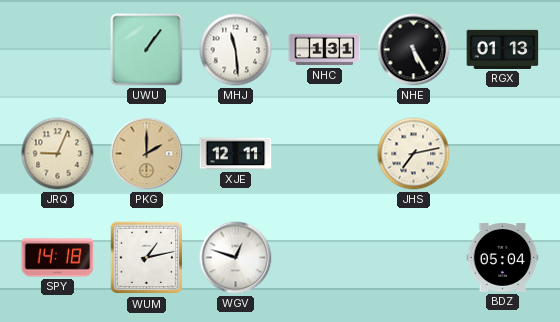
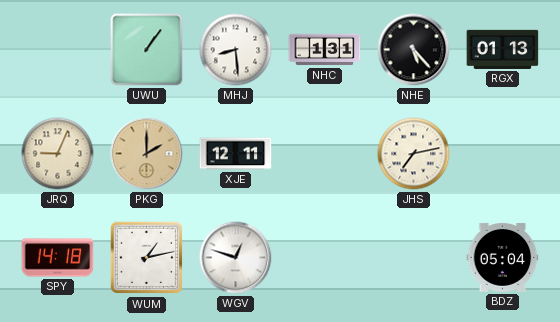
MHJ: 11:29 -> 8:29 (236, 50)
NHE: 5:25 -> 5:23 (414, 50)
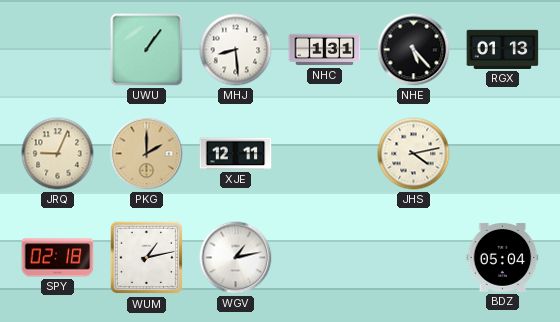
JHS: 7:13 -> 4:13 (414, 154)
SPY: 14:18 -> 02:18 (58, 258)
WGV: 12:48 -> 1:13 (236, 258)
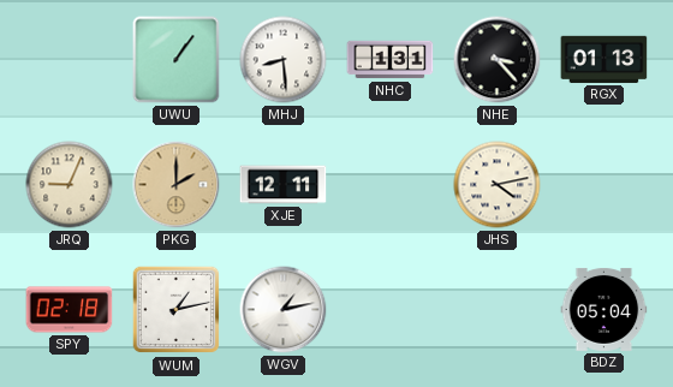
NHE: 5:23 -> 3:23 (498, 60)
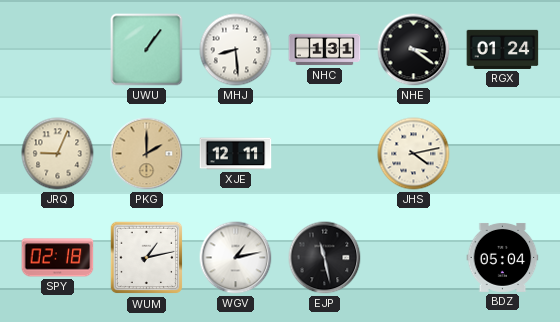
NHE: 3:23 -> 3:21 (414, 50)
RGX: 01:13 -> 01:24 (503, 49)
EJP: none -> 11:28 (325, 258)
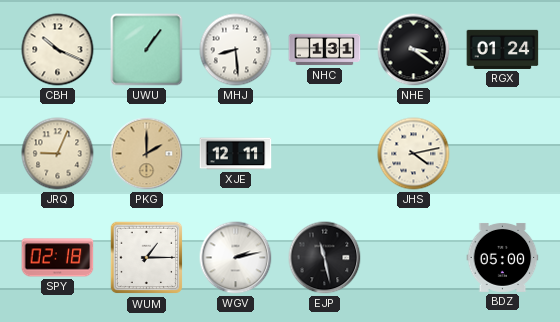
CBH: none -> 10:19 (58, 50)
WUM: 1:13 -> 1:15 (147, 258)
WGV: 1:13 -> 2:13 (236, 258)
BDZ: 05:04 -> 05:00 (503, 257)
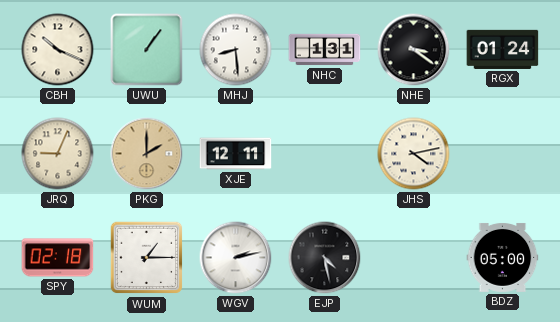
EJP: 11:28 -> 4:28 (325, 258)
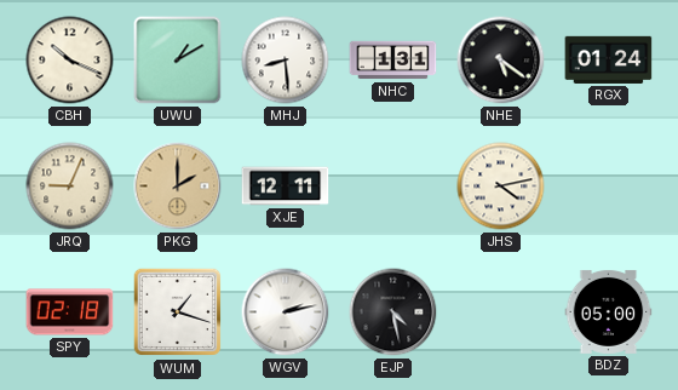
UWU: 1:06 -> 1:10 (178, 61)
NHE: 3:21 -> 5:21 (501, 61)
WUM: 1:15 -> 1:18 (178, 312)
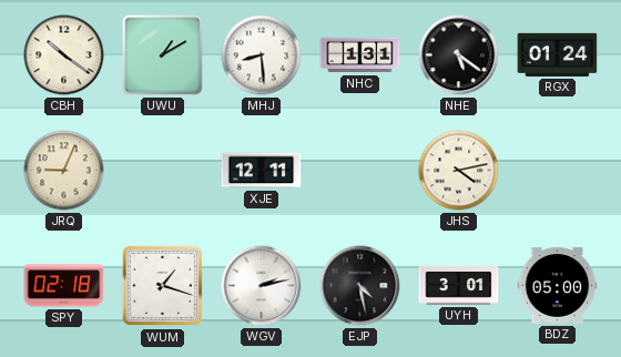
CBH: 10:19 -> 10:21 (64, 55)
PKG: 2:00 -> none (178, 187)
UYH: none -> 3:01 (459, 286)
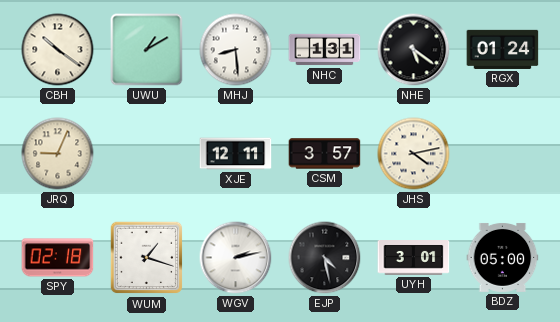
CSM: none -> 3:57 (325, 154)
